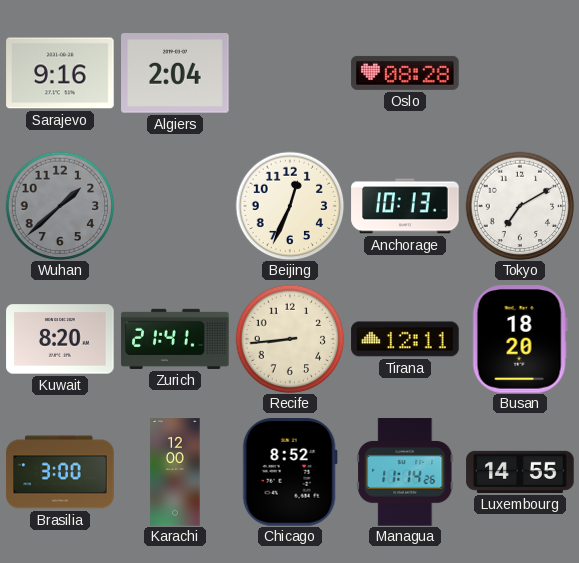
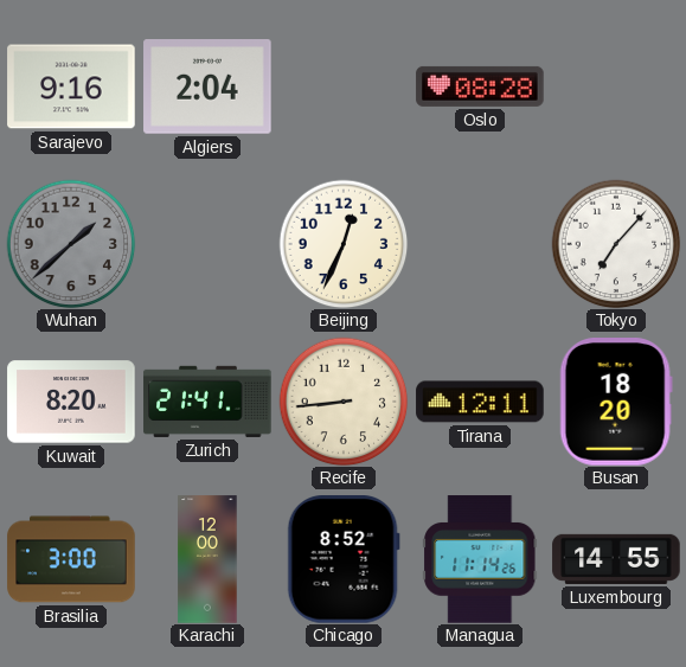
Anchorage: 10:13 -> none (405, 206)
Tokyo: 7:10 -> 7:07 (616, 244)
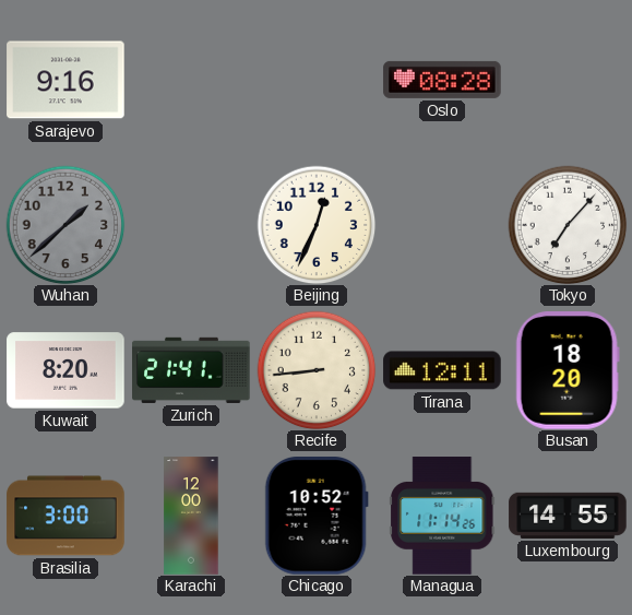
Algiers: 2:04 -> none (207, 86)
Chicago: 8:52 -> 10:52 (317, 517)
